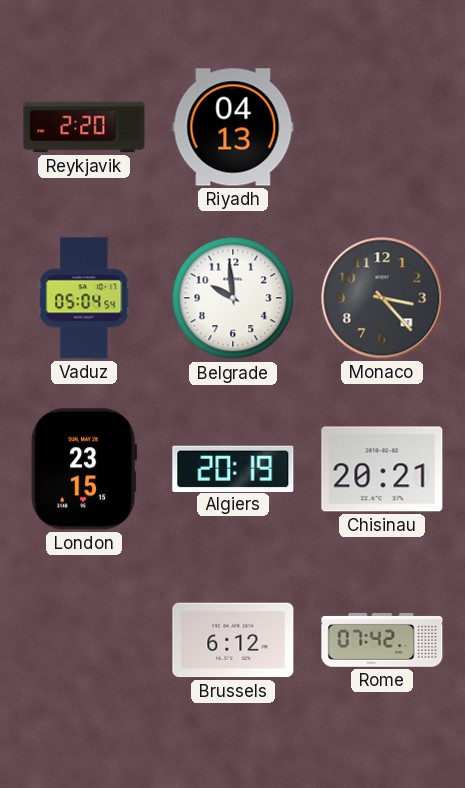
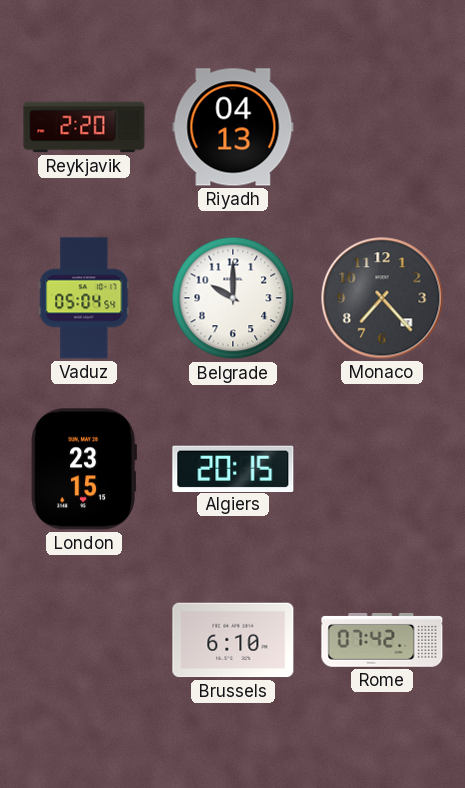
Belgrade: 9:59 -> 10:00 (233, 298)
Monaco: 3:23 -> 7:23 (382, 298)
Algiers: 20:19 -> 20:15 (233, 468)
Chisinau: 20:21 -> none (382, 469)
Brussels: 6:12 -> 6:10 (233, 640)
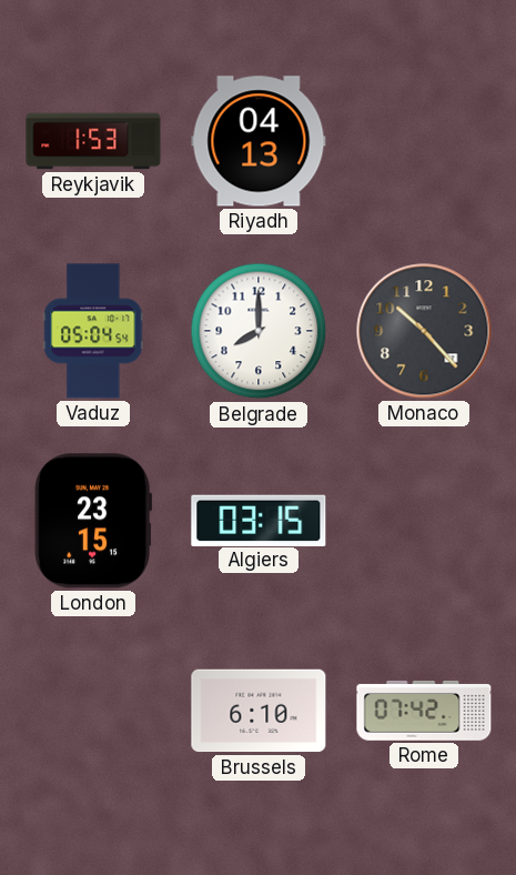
Reykjavik: 2:20 -> 1:53 (93, 141)
Belgrade: 10:00 -> 8:00 (259, 331)
Monaco: 7:23 -> 10:23 (424, 331)
Algiers: 20:15 -> 03:15 (259, 520)
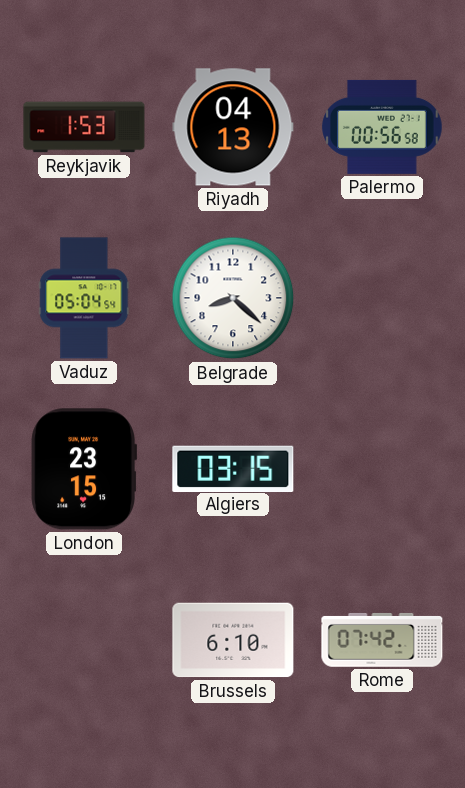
Palermo: none -> 00:56 (382, 127)
Belgrade: 8:00 -> 8:22 (233, 298)
Monaco: 10:23 -> none (424, 331)
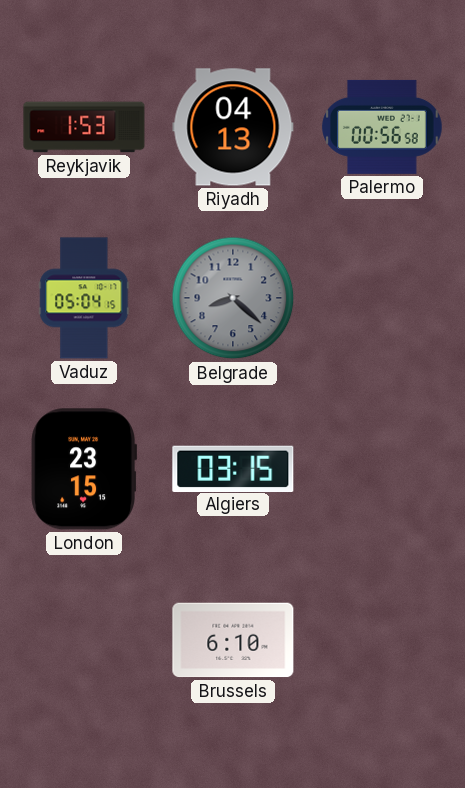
Vaduz: 05:04:54 -> 05:04:15 (84, 298)
Belgrade dial: white -> grey (233, 298)
Rome: 07:42 -> none (382, 640)
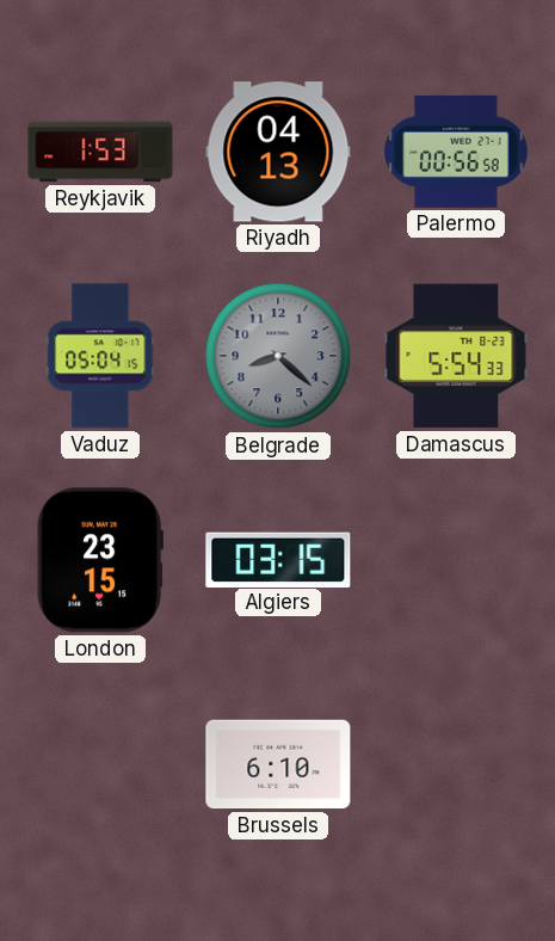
Damascus: none -> 5:54 (456, 356)
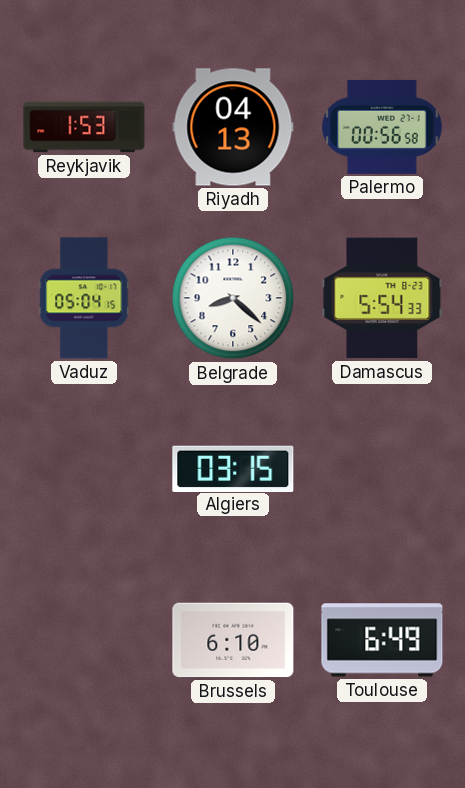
Belgrade dial: grey -> white (233, 298)
London: 23:15 -> none (99, 560)
Toulouse: none -> 6:49 (382, 640)
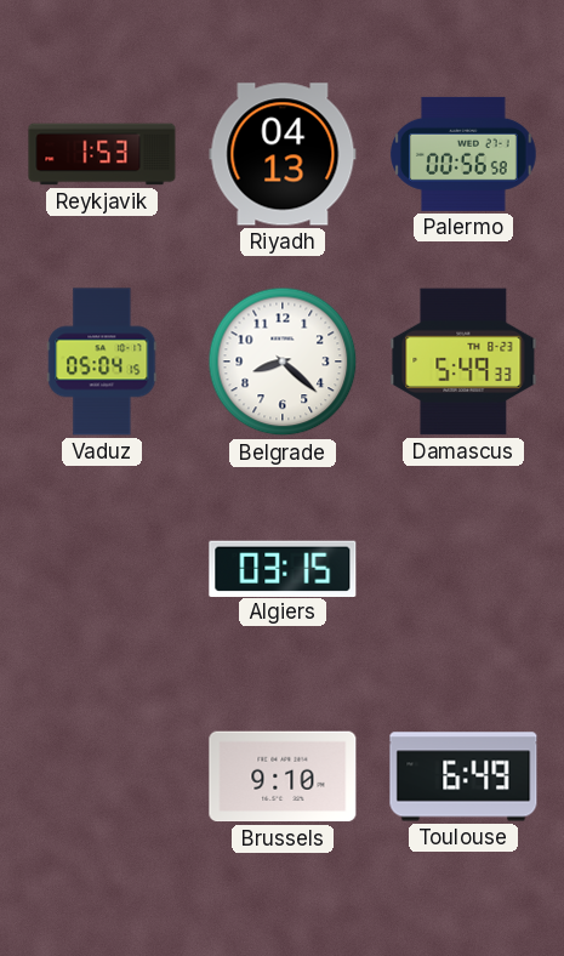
Damascus: 5:54 -> 5:49 (463, 362)
Brussels: 6:10 -> 9:10 (283, 776)
